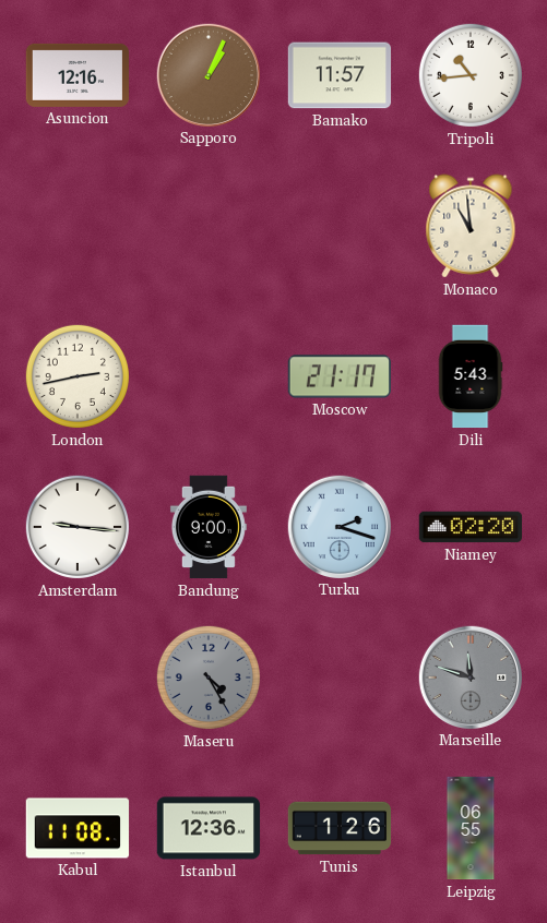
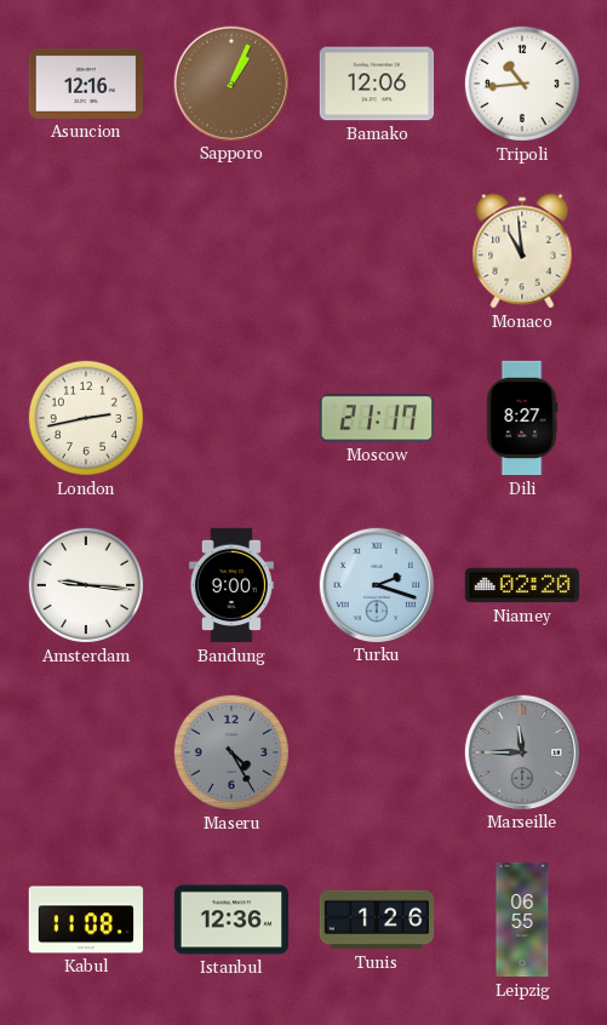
Bamako: 11:57 -> 12:06 (377, 84)
Dili: 5:43 -> 8:27 (522, 418)
Marseille: 11:48 -> 11:45 (521, 751)
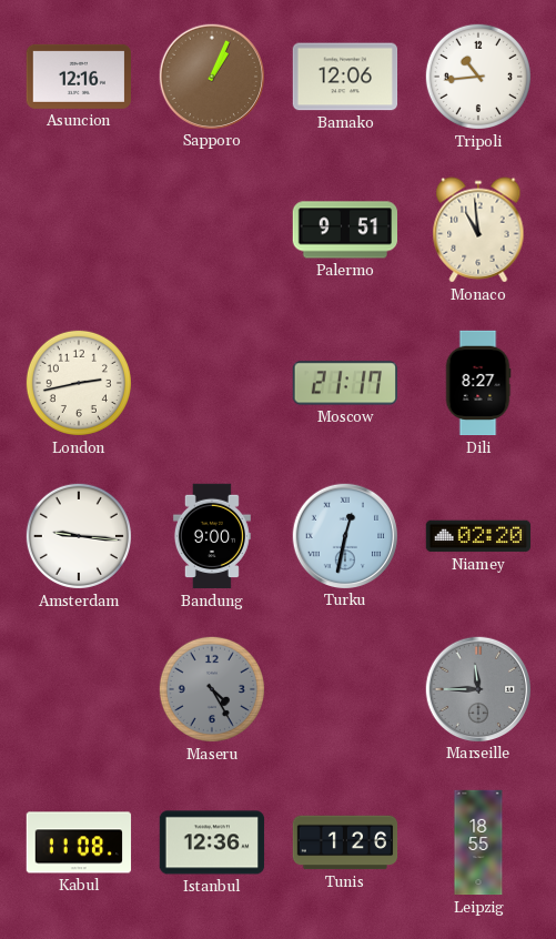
Palermo: none -> 9:51 (344, 230)
Turku: 2:18 -> 12:32 (344, 535)
Leipzig: 06:55 -> 18:55 (478, 842)
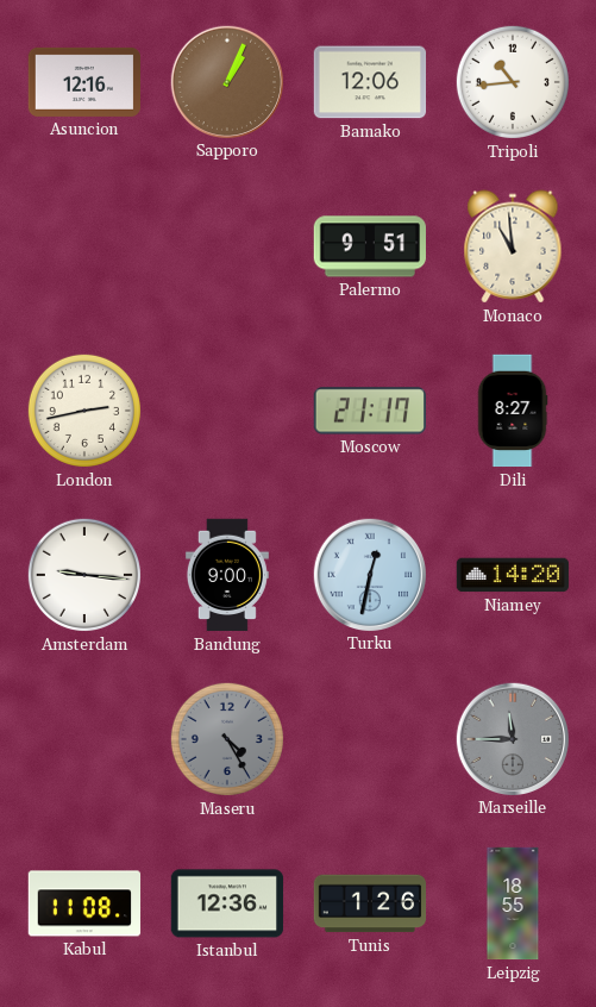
Niamey: 02:20 -> 14:20 (513, 575)
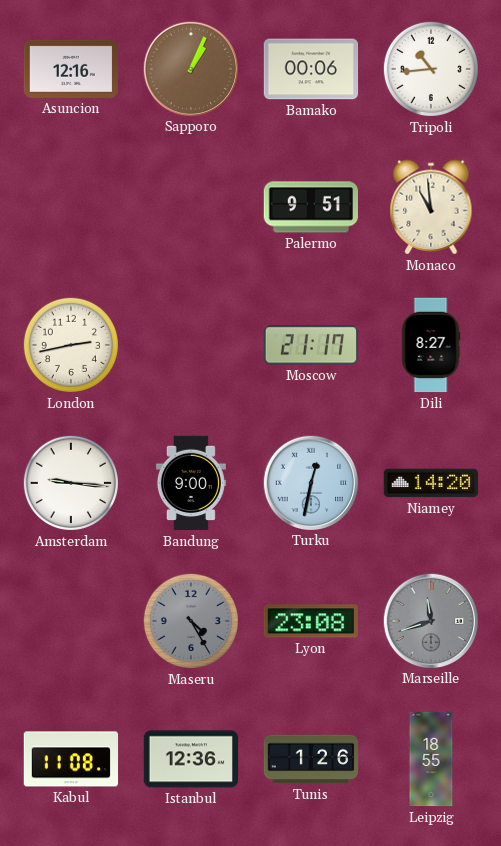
Bamako: 12:06 -> 00:06 (311, 69)
Lyon: none -> 23:08 (310, 621)
Marseille: 11:45 -> 11:42 (430, 620)
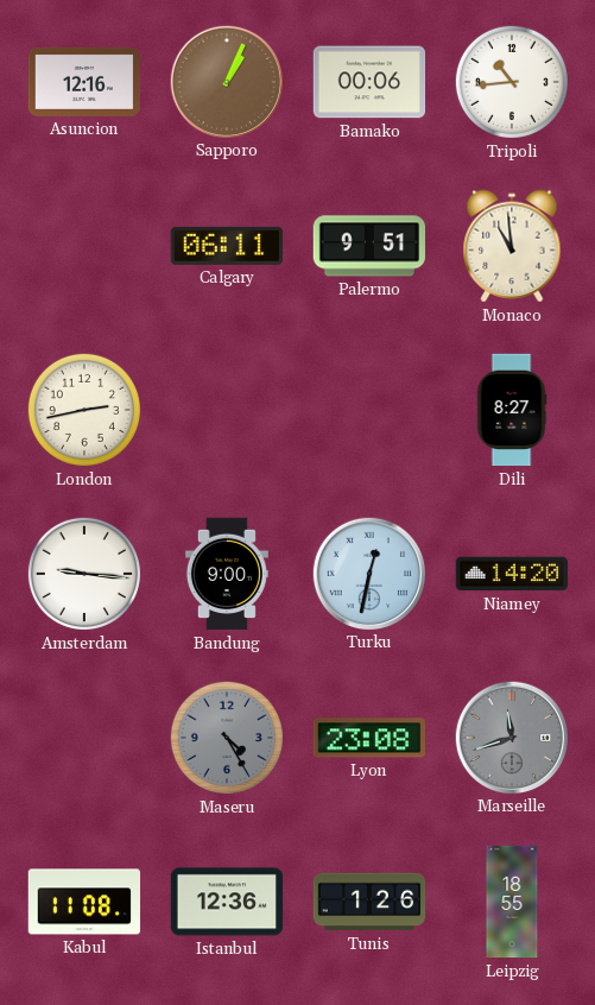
Calgary: none -> 06:11 (226, 246)
Moscow: 21:17 -> none (310, 345)
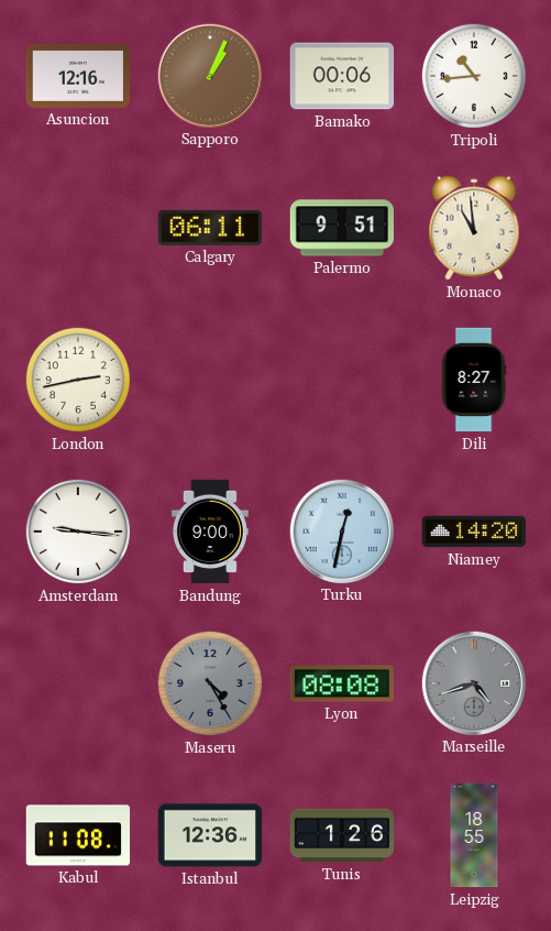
Lyon: 23:08 -> 08:08 (341, 683)
Marseille: 11:42 -> 4:42 (473, 682)
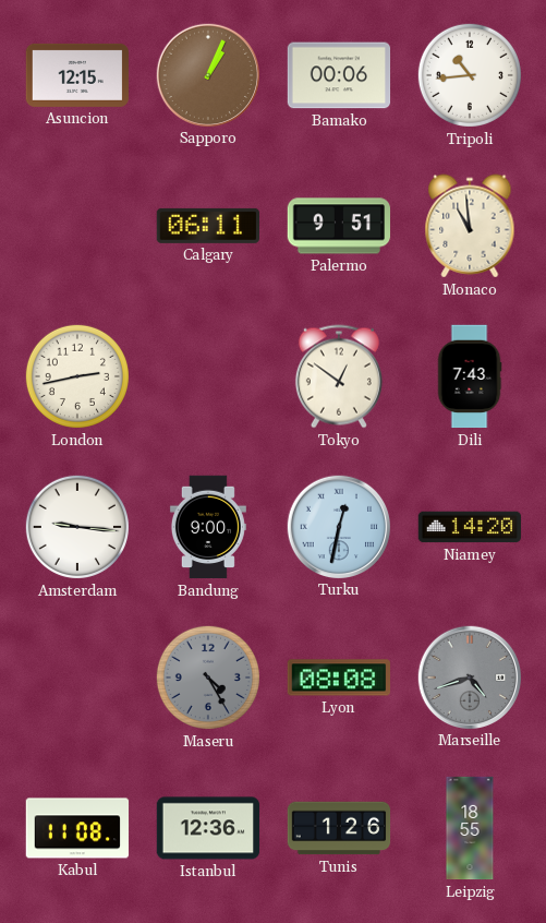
Asuncion: 12:16 -> 12:15 (77, 75)
Tokyo: none -> 12:51 (339, 376)
Dili: 8:27 -> 7:43 (470, 376)
